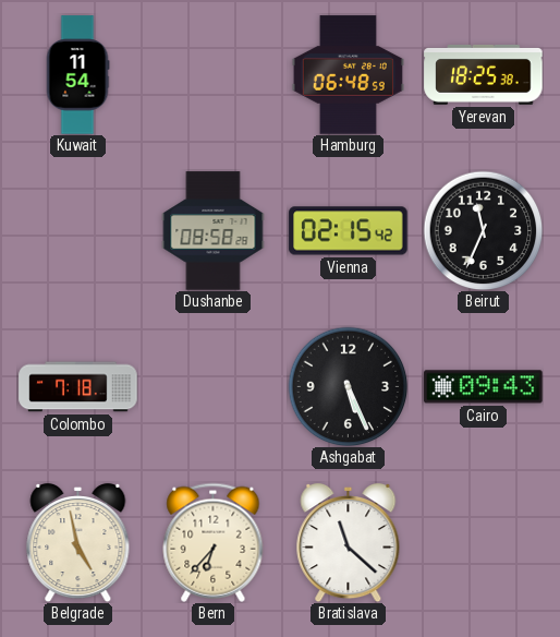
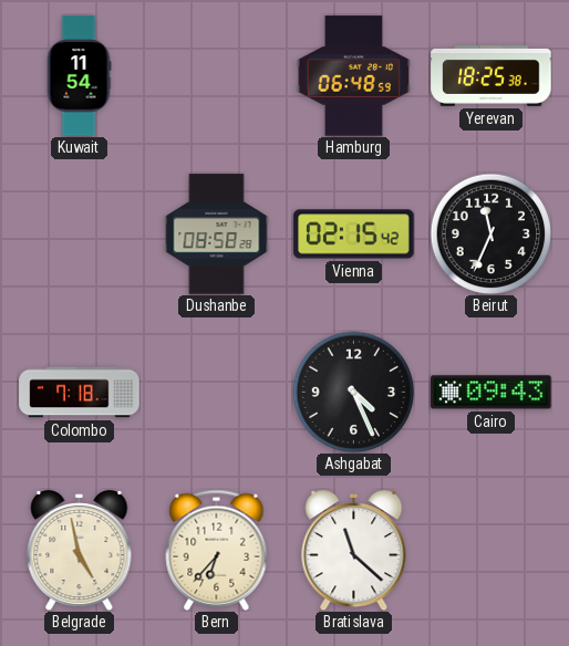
Ashgabat: 5:26 -> 4:26 (353, 392)
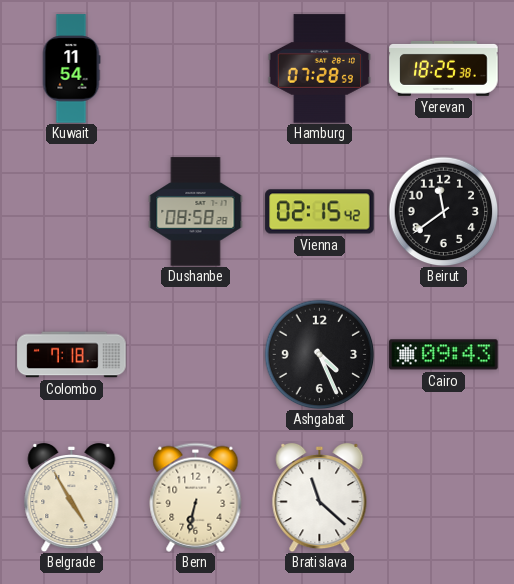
Hamburg: 06:48 -> 07:28 (319, 69)
Beirut: 11:34 -> 11:39 (443, 211)
Belgrade: 4:58 -> 4:55 (72, 497)
Bern: 6:37 -> 6:32 (196, 497)
